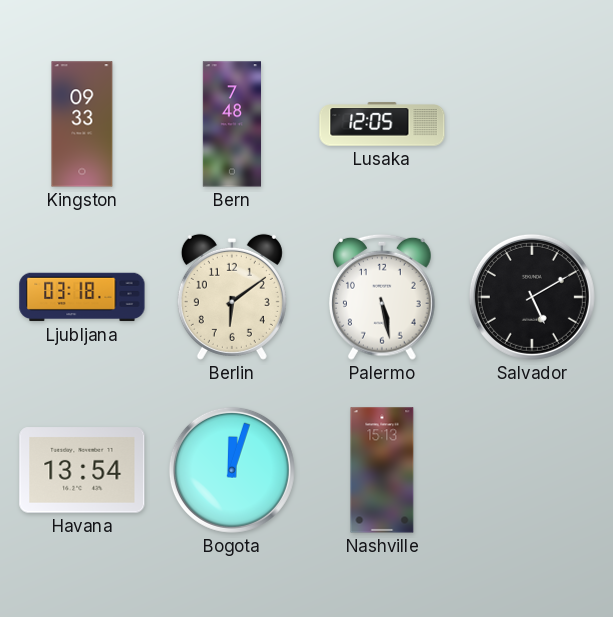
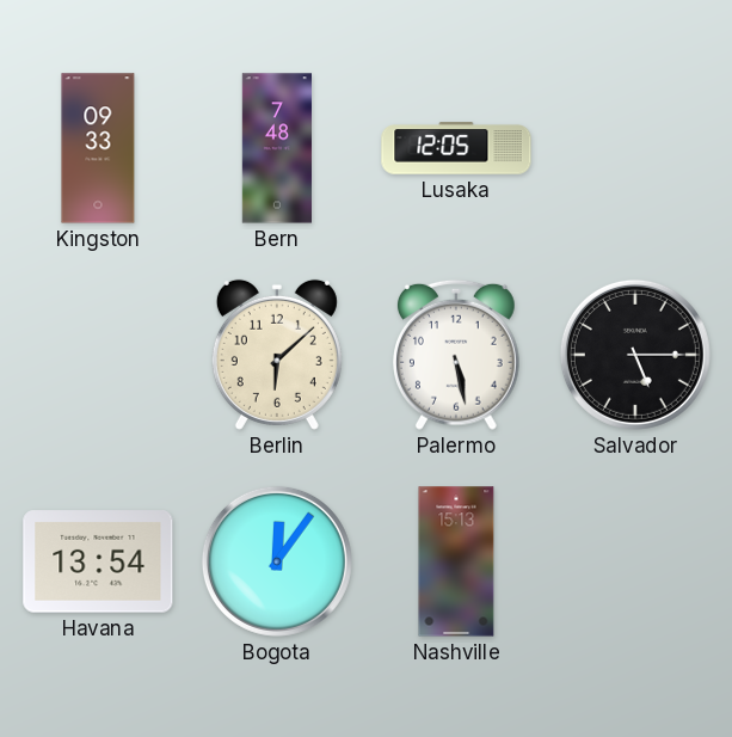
Ljubljana: 03:18 -> none (82, 297)
Berlin: 6:09 -> 6:08 (277, 355)
Salvador: 5:10 -> 5:15 (635, 355)
Bogota: 12:03 -> 12:06 (277, 561)
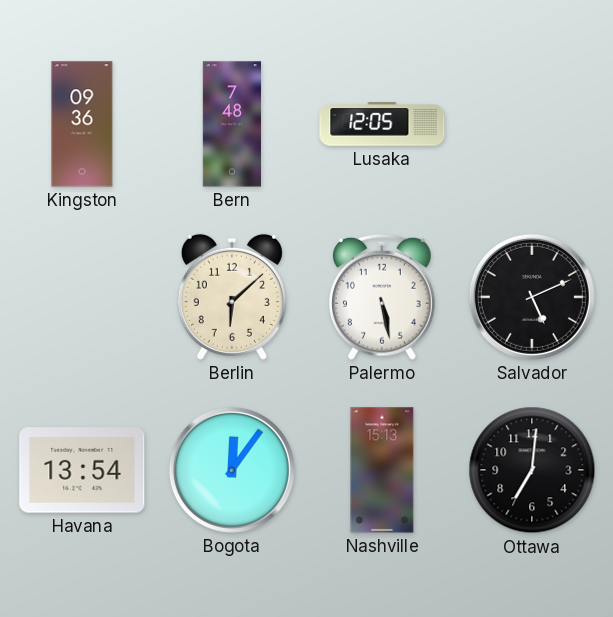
Kingston: 09:33 -> 09:36 (82, 124)
Salvador: 5:15 -> 5:11 (532, 297)
Ottawa: none -> 7:01 (532, 470)
